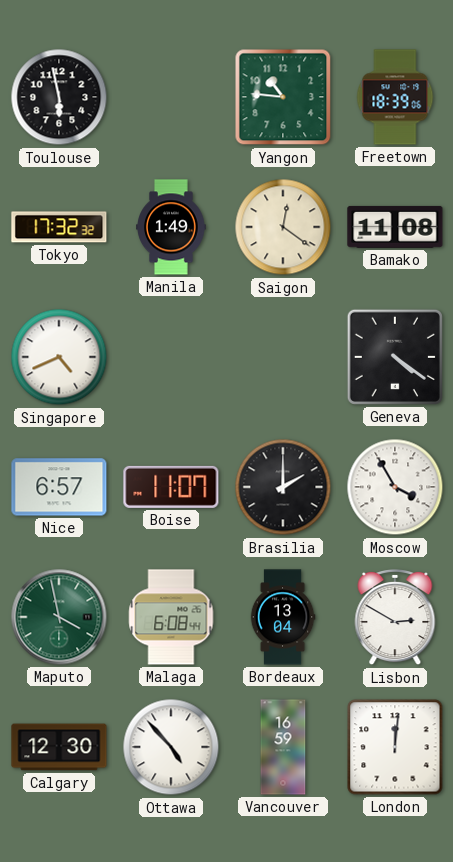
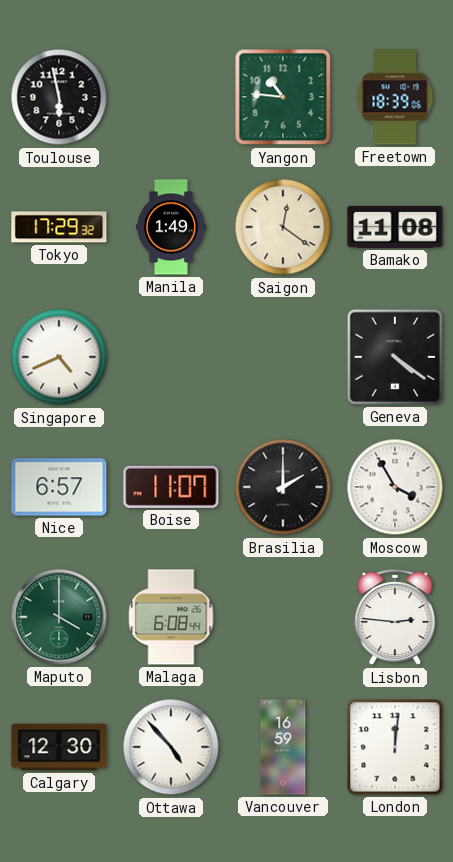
Tokyo: 17:32 -> 17:29 (59, 227)
Maputo: 3:58 -> 4:00 (59, 617)
Bordeaux: 13:04 -> none (283, 617)
Lisbon: 2:50 -> 2:46 (395, 617)
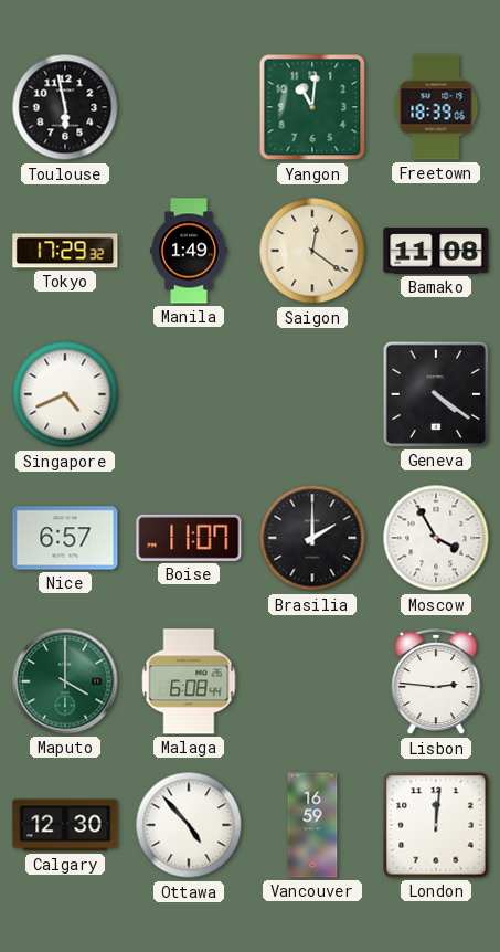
Yangon: 10:46 -> 11:01 (312, 107)
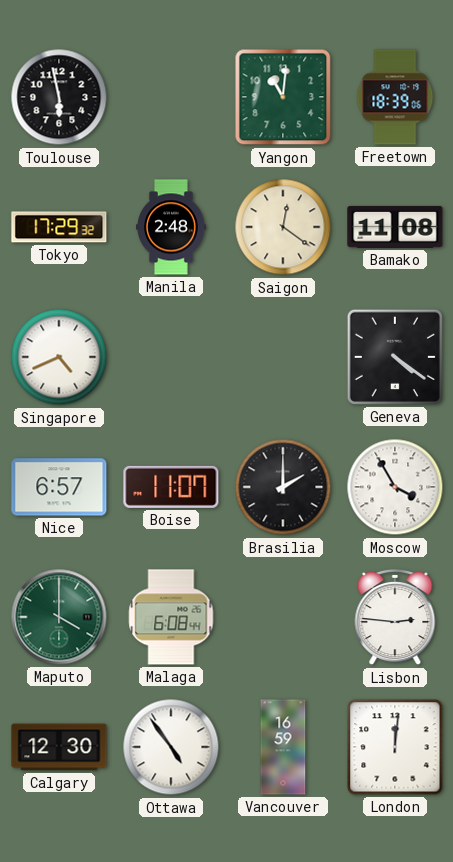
Manila: 1:49 -> 2:48 (172, 227)
Ottawa: 4:53 -> 4:54 (171, 747)
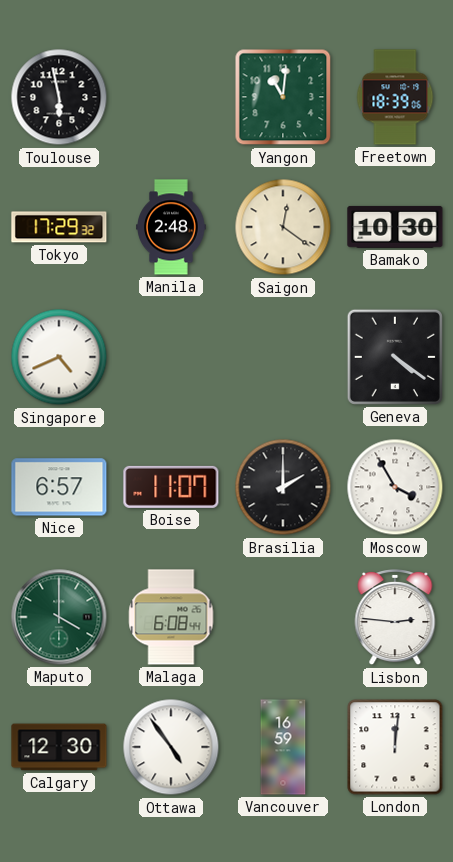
Bamako: 11:08 -> 10:30 (395, 227)
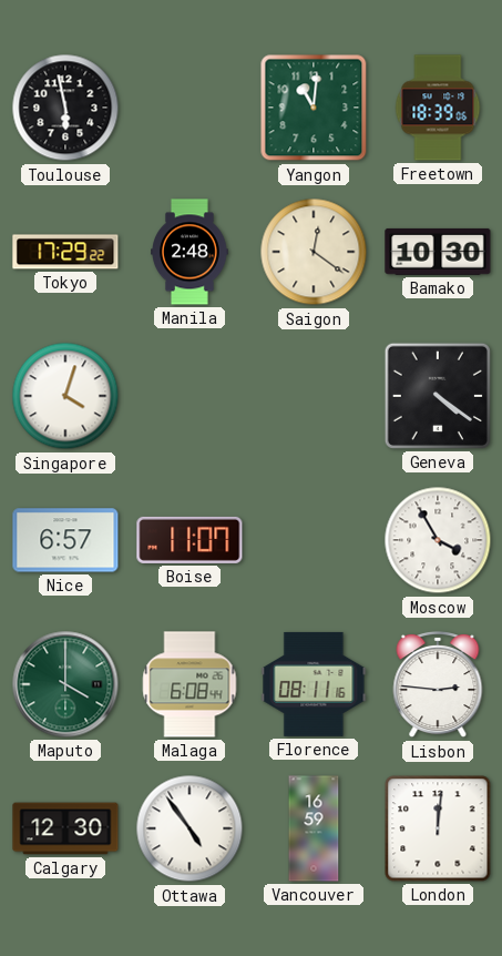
Tokyo: 17:29:32 -> 17:29:22 (65, 252)
Singapore: 4:41 -> 4:03 (65, 396)
Brasilia: 2:00 -> none (283, 487)
Florence: none -> 08:11 (314, 684)
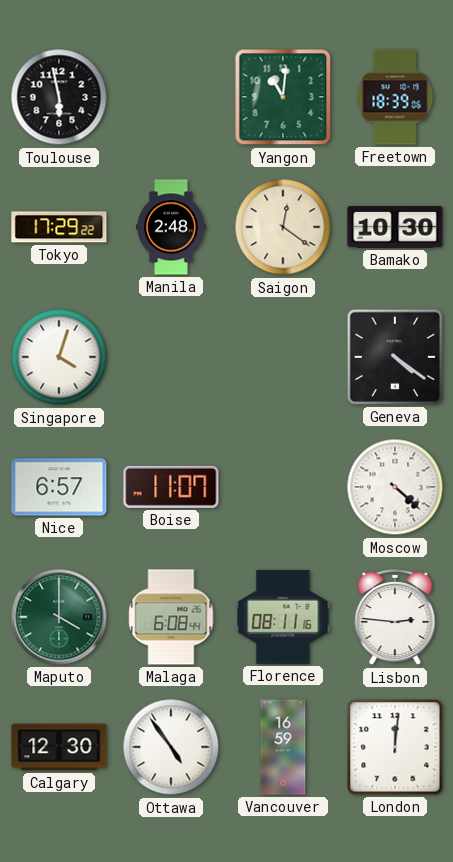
Moscow: 3:55 -> 4:22 (395, 487)
